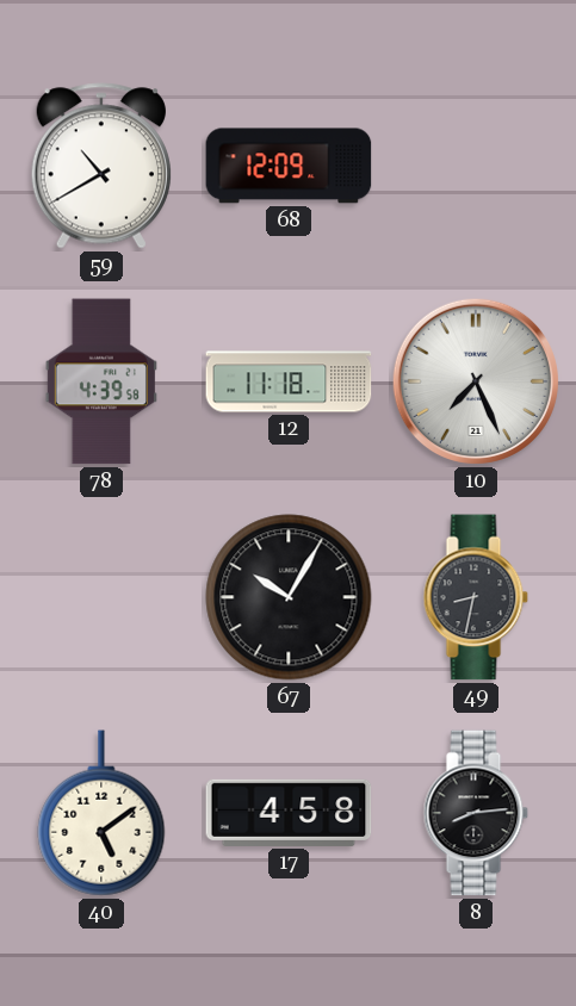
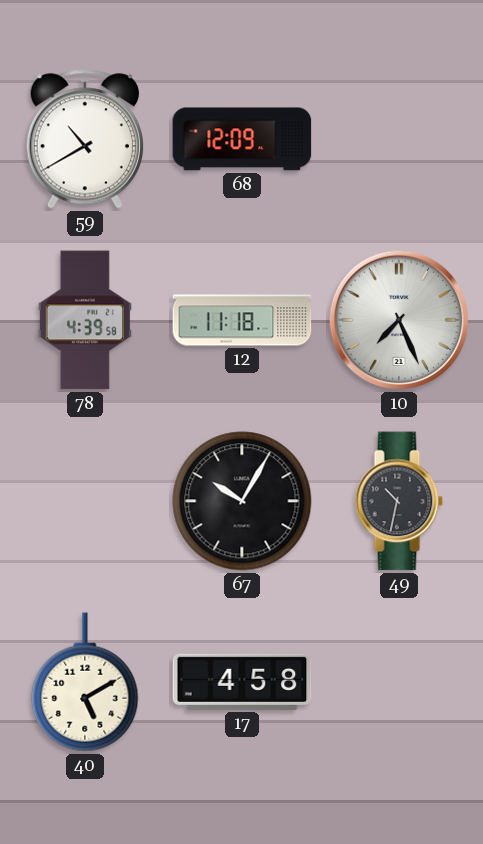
49: 8:32 -> 10:32 (399, 501)
40: 5:09 -> 5:10 (85, 682)
8: 8:14 -> none (476, 813)
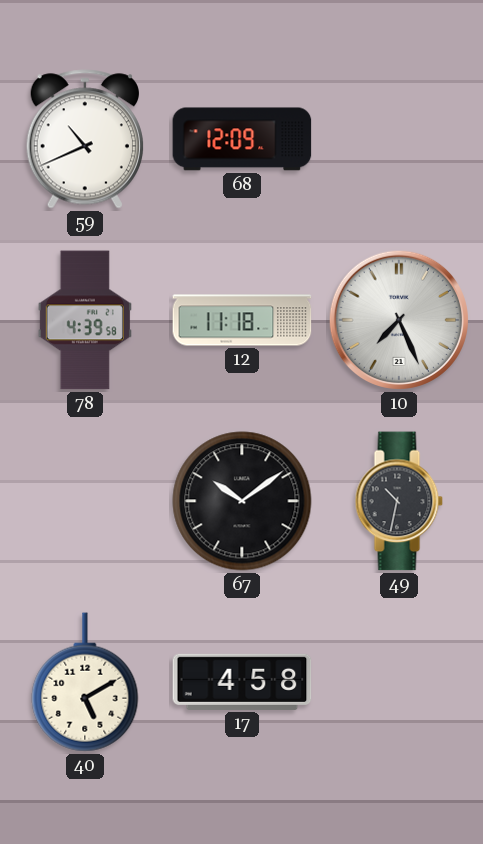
59: 10:40 -> 10:41 (85, 139)
67: 10:05 -> 10:09 (242, 501)
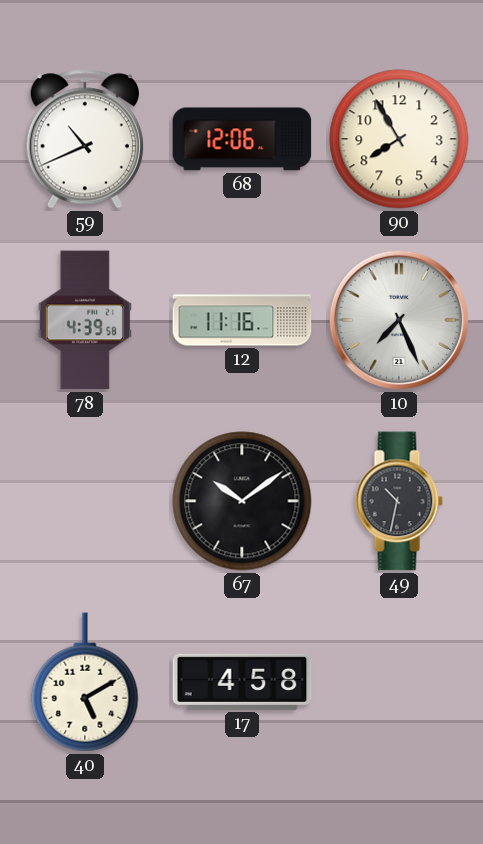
68: 12:09 -> 12:06 (242, 139)
90: none -> 7:55 (399, 139)
12: 11:18 -> 11:16 (242, 320)
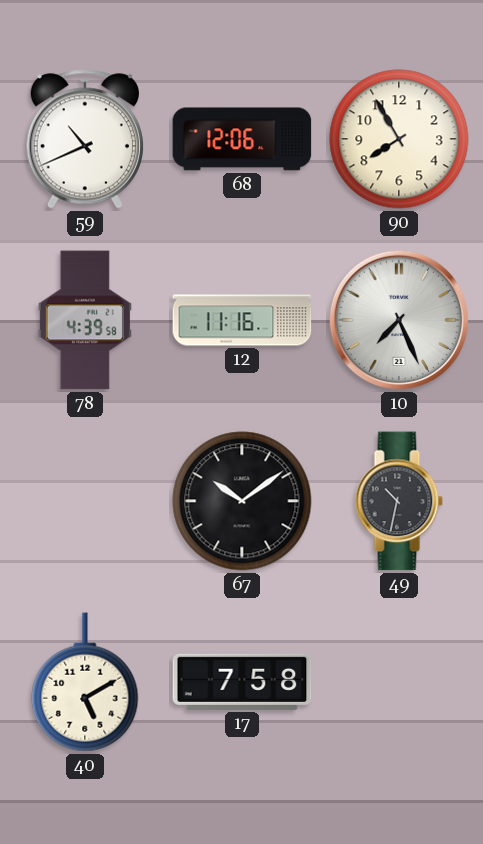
17: 4:58 -> 7:58 (242, 682)
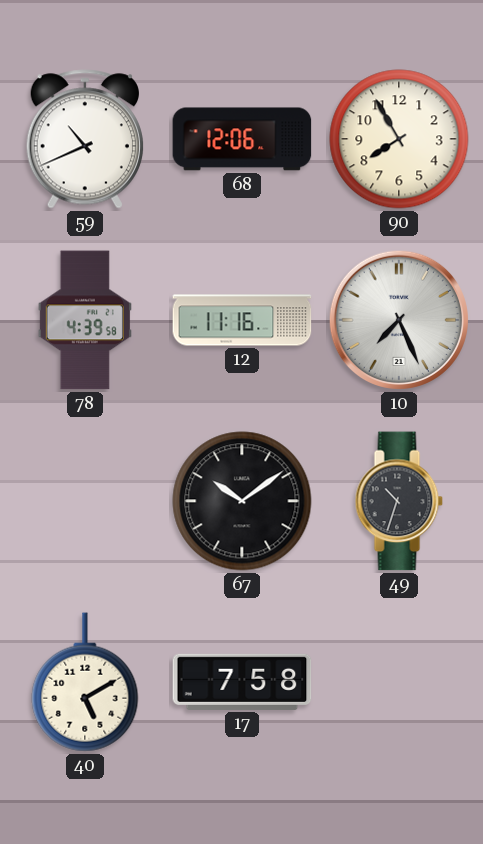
49: 10:32 -> 10:33 (399, 501)
